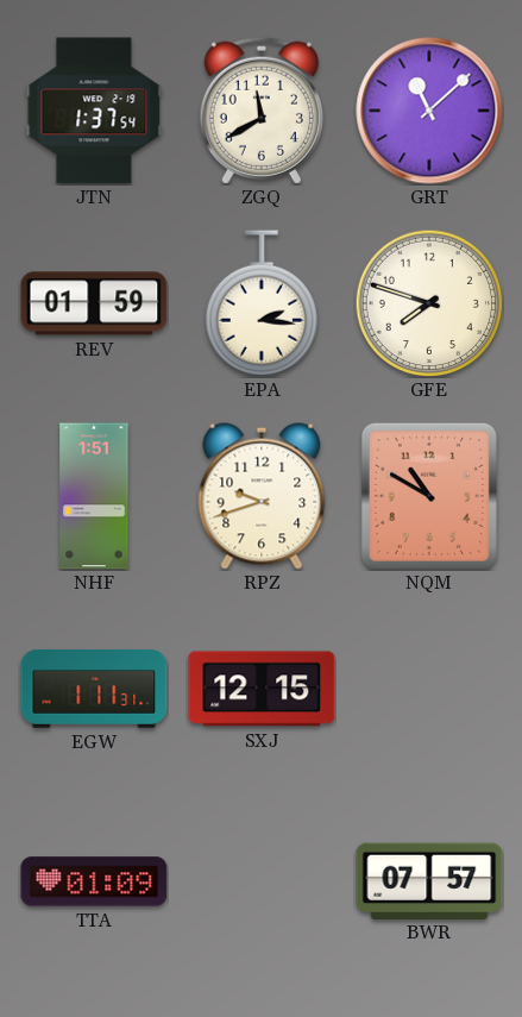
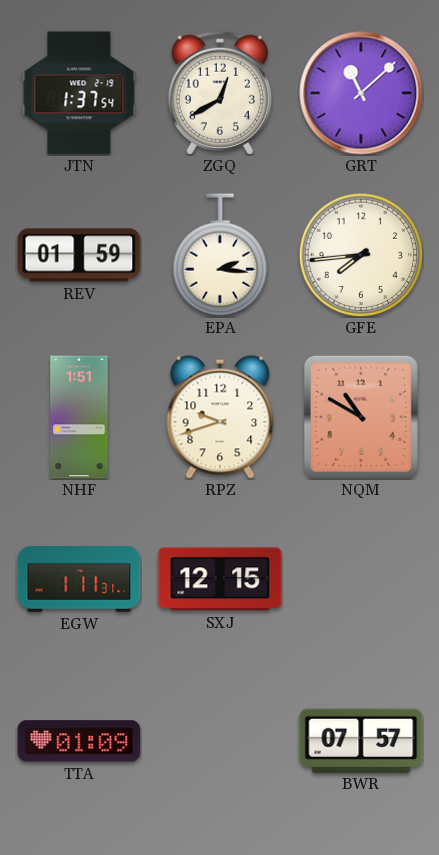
ZGQ: 11:40 -> 12:40 (220, 93)
GFE: 7:48 -> 7:44 (361, 255)
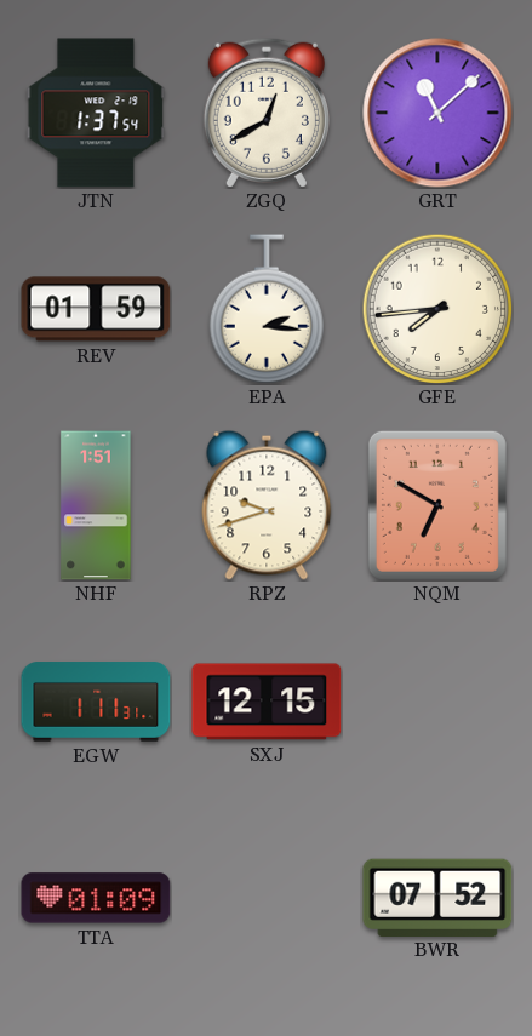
NQM: 10:50 -> 6:50 (437, 505)
BWR: 07:57 -> 07:52 (437, 897)
